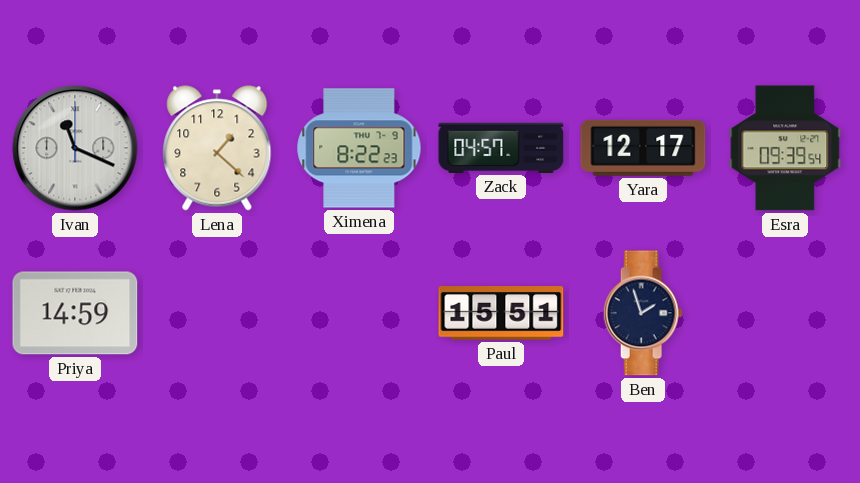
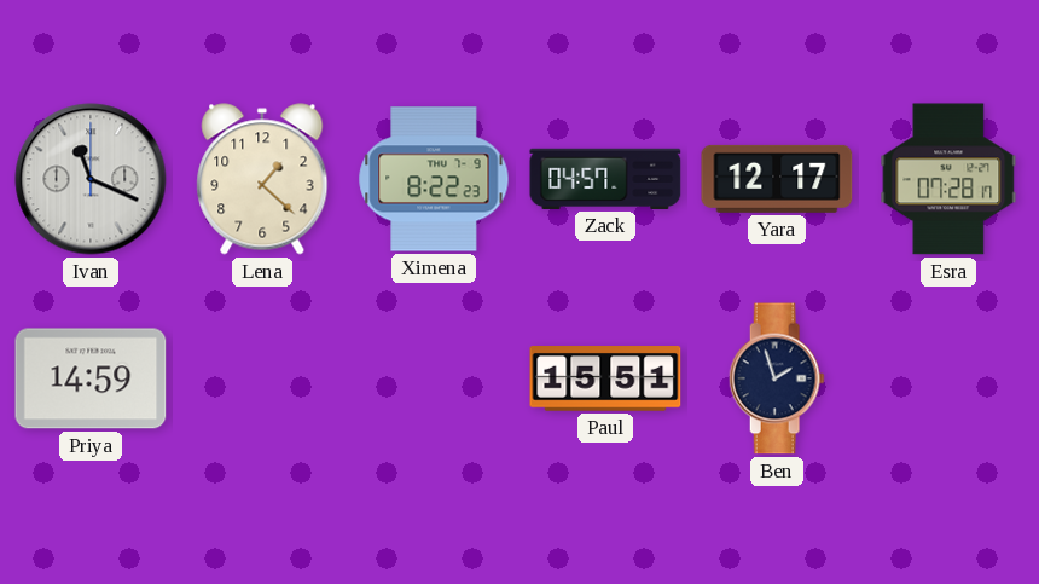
Esra: 09:39 -> 07:28 (948, 179)
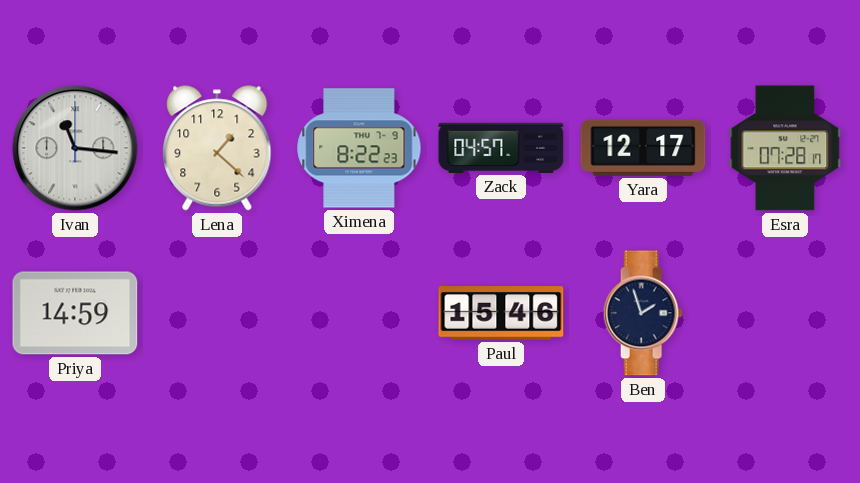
Ivan: 11:19 -> 11:16 (75, 148)
Paul: 15:51 -> 15:46 (501, 313)
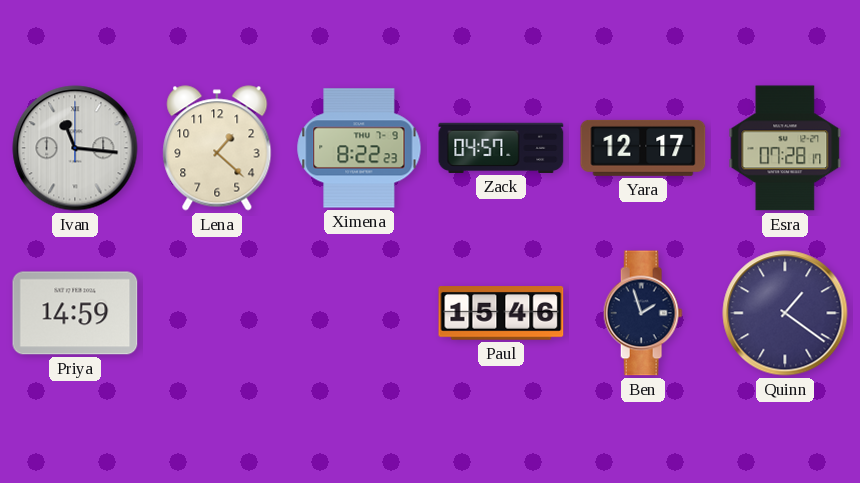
Quinn: none -> 1:21 (785, 313)
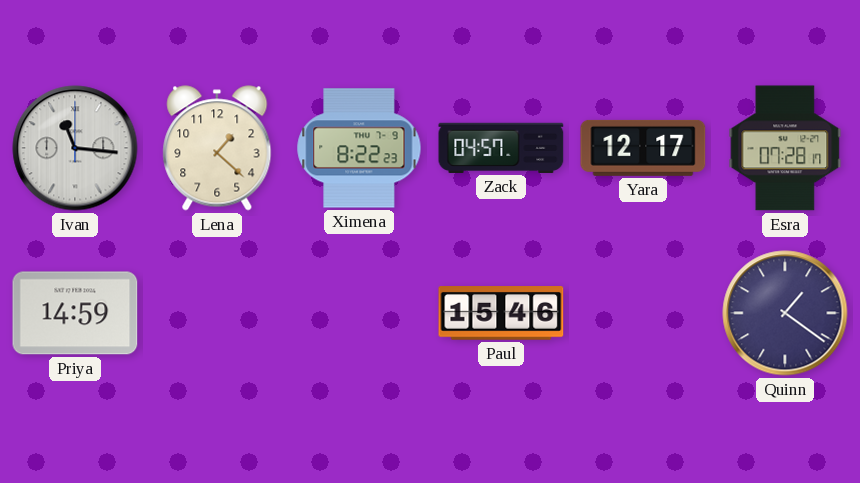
Ben: 1:57 -> none (643, 313)
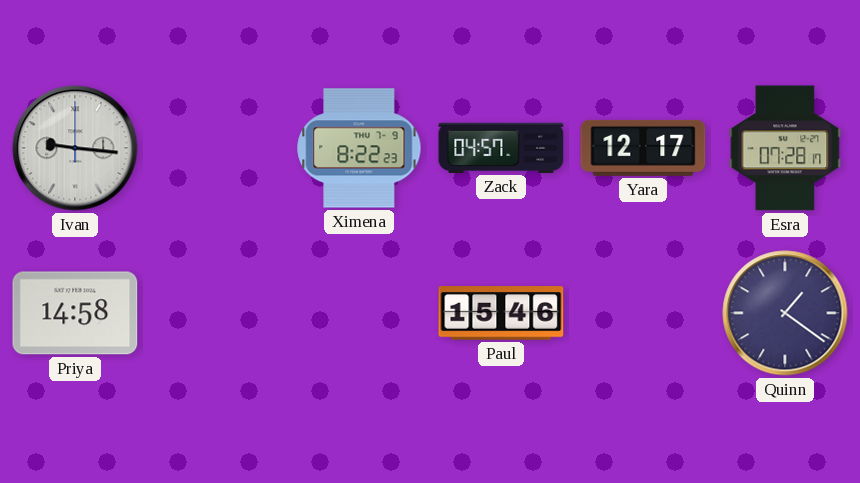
Ivan: 11:16 -> 9:16 (75, 148)
Lena: 1:22 -> none (217, 148)
Priya: 14:59 -> 14:58 (75, 313)
